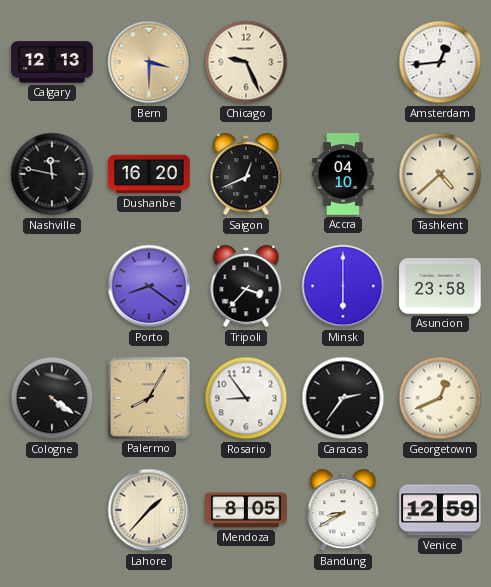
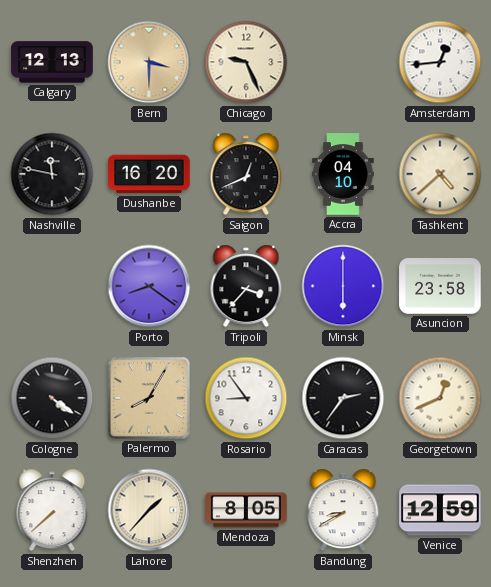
Shenzhen: none -> 7:38 (52, 510)
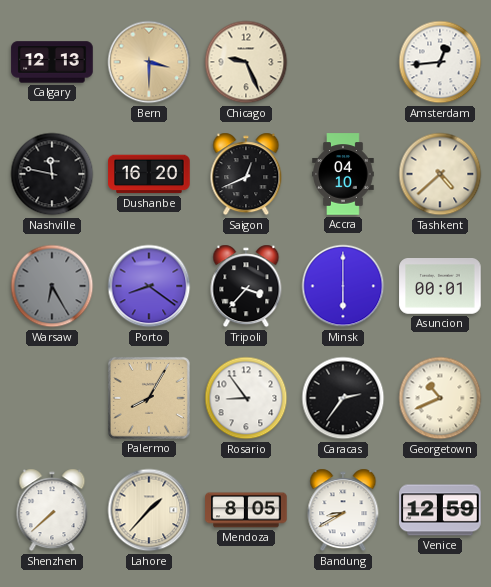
Warsaw: none -> 6:25 (52, 286)
Asuncion: 23:58 -> 00:01 (440, 287)
Cologne: 4:21 -> none (52, 398)
Georgetown: 12:41 -> 10:41 (440, 398)
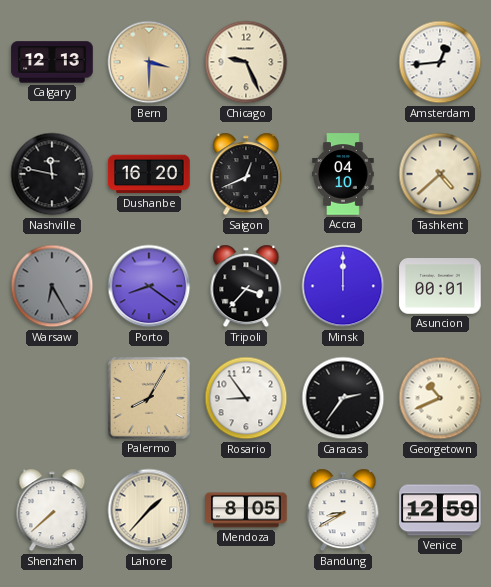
Minsk: 6:00 -> 12:00 (343, 286)
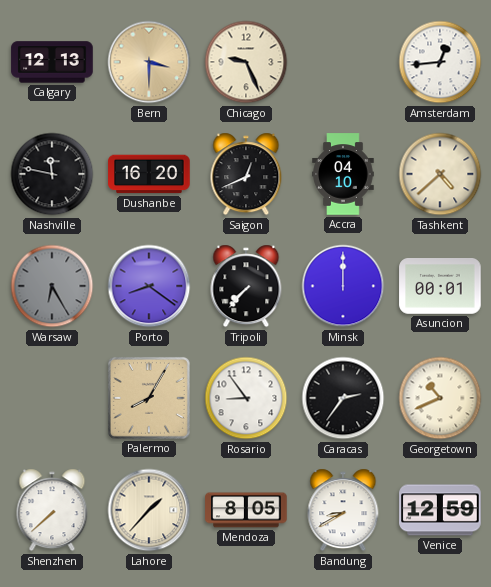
Tripoli: 3:37 -> 7:37 (246, 286)
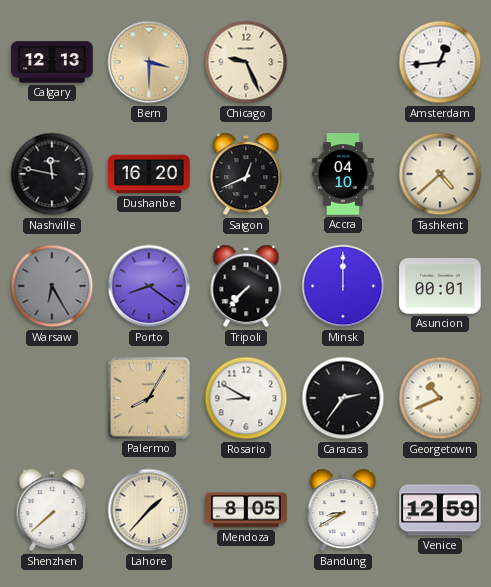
Rosario: 8:54 -> 8:50 (246, 398)
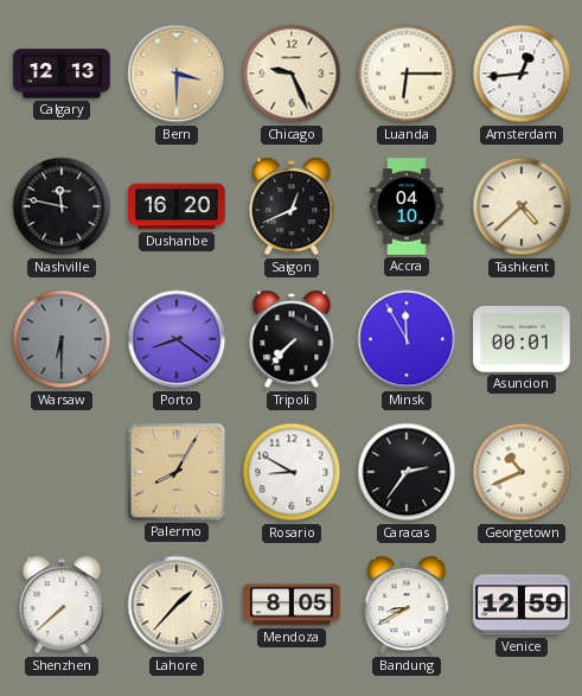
Luanda: none -> 6:15 (407, 74)
Warsaw: 6:25 -> 6:30 (62, 339)
Minsk: 12:00 -> 11:55 (407, 339)
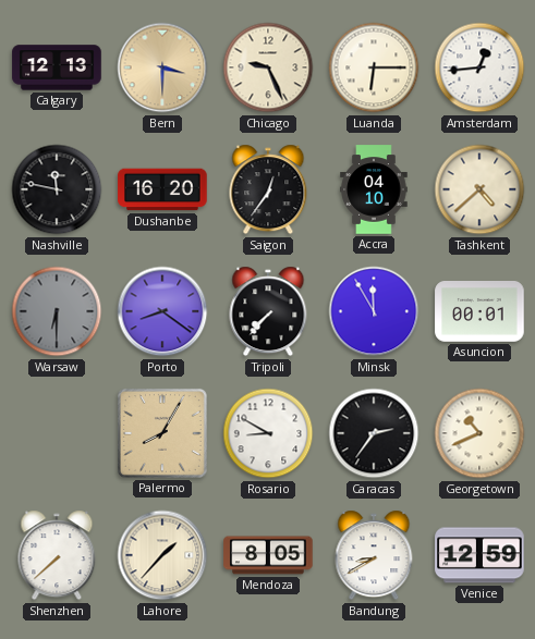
Saigon: 12:41 -> 12:36 (268, 189)
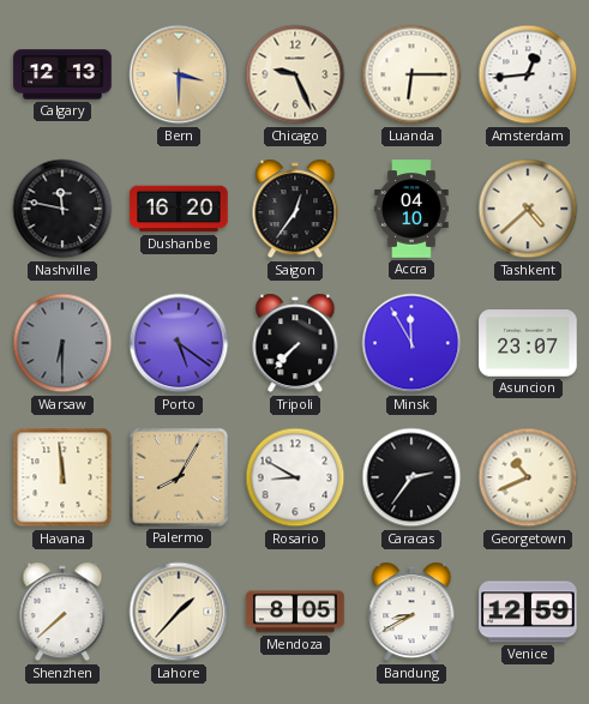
Porto: 8:21 -> 5:21 (179, 343)
Asuncion: 00:01 -> 23:07 (528, 344)
Havana: none -> 11:59 (62, 477)
